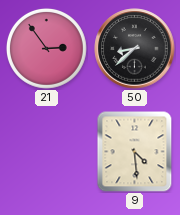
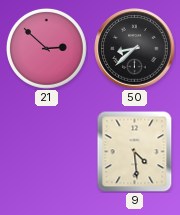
21: 2:54 -> 2:52 (47, 49)
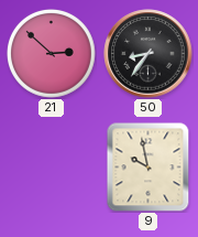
50: 8:38 -> 8:36 (148, 54)
9: 4:29 -> 9:58 (148, 166)
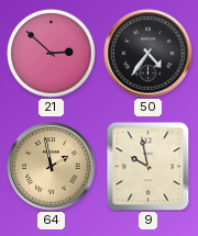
50: 8:36 -> 4:36 (148, 54)
64: none -> 1:58 (52, 167)
